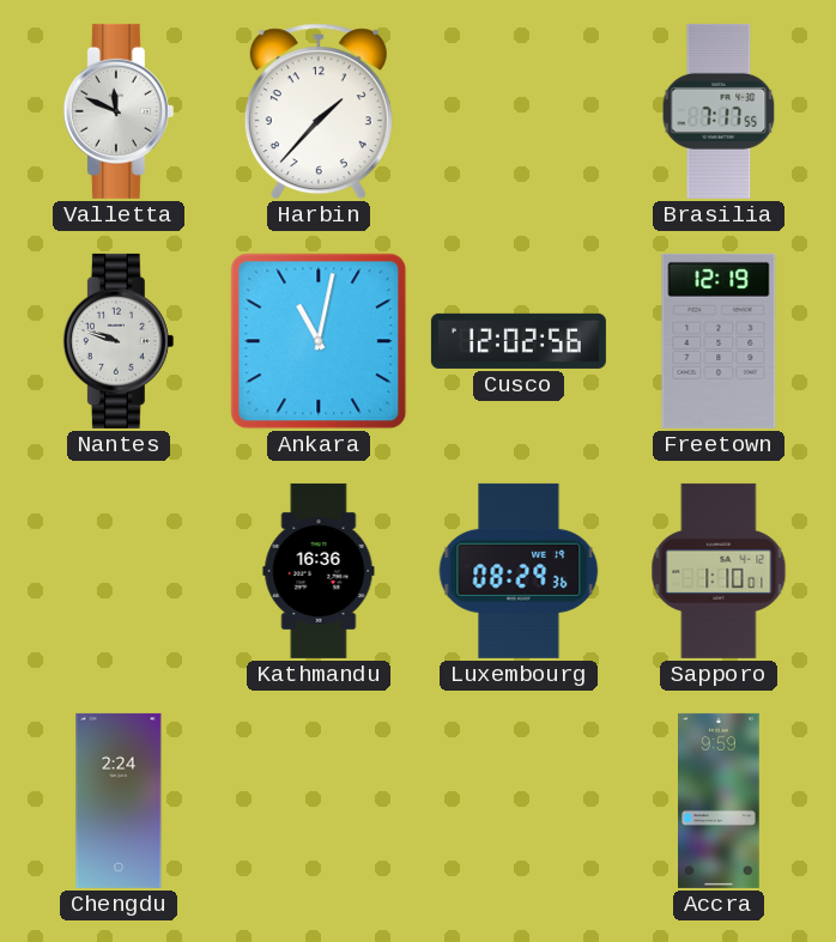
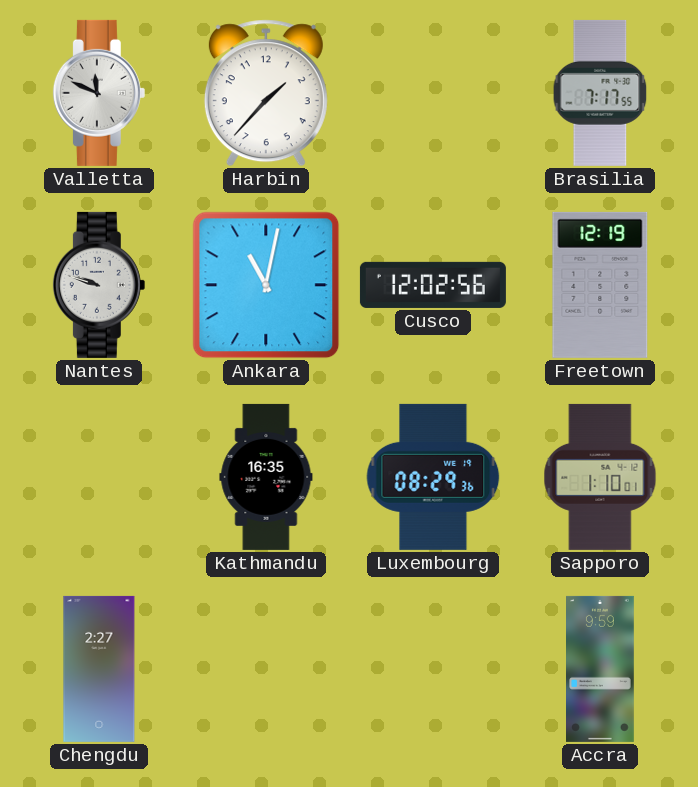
Kathmandu: 16:36 -> 16:35 (266, 477)
Chengdu: 2:24 -> 2:27 (99, 669)
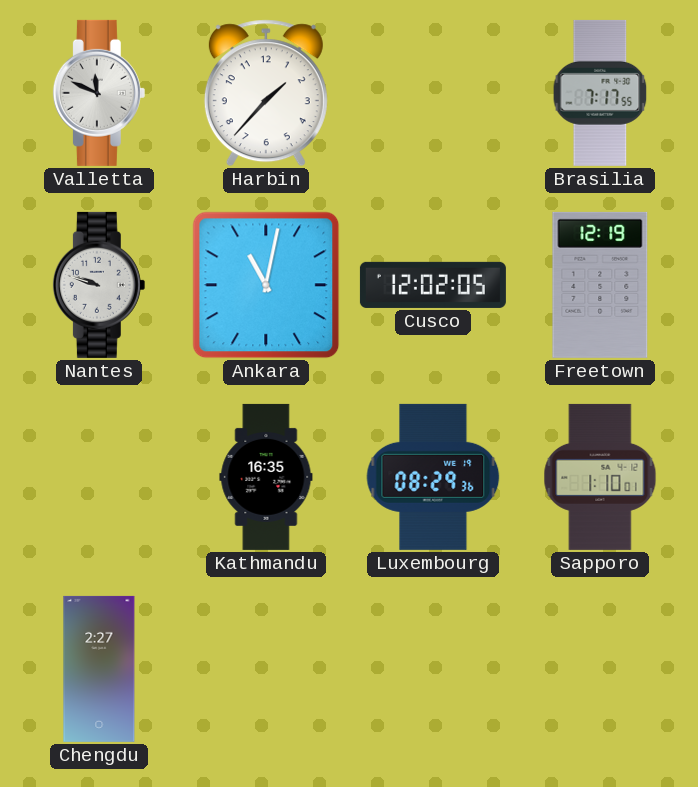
Cusco: 12:02:56 -> 12:02:05 (433, 285)
Accra: 9:59 -> none (601, 669)
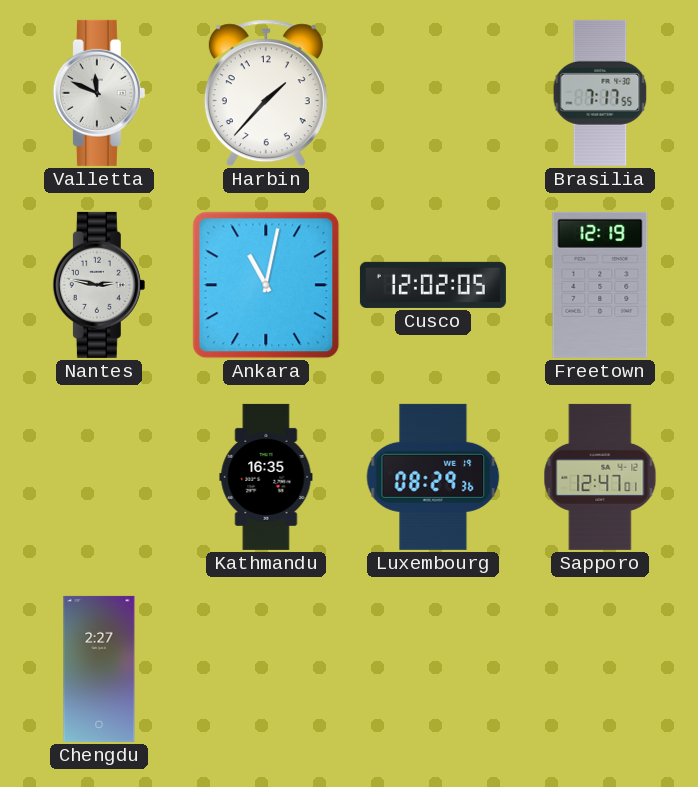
Nantes: 9:48 -> 2:47 (99, 285)
Sapporo: 1:10 -> 12:47 (600, 477)
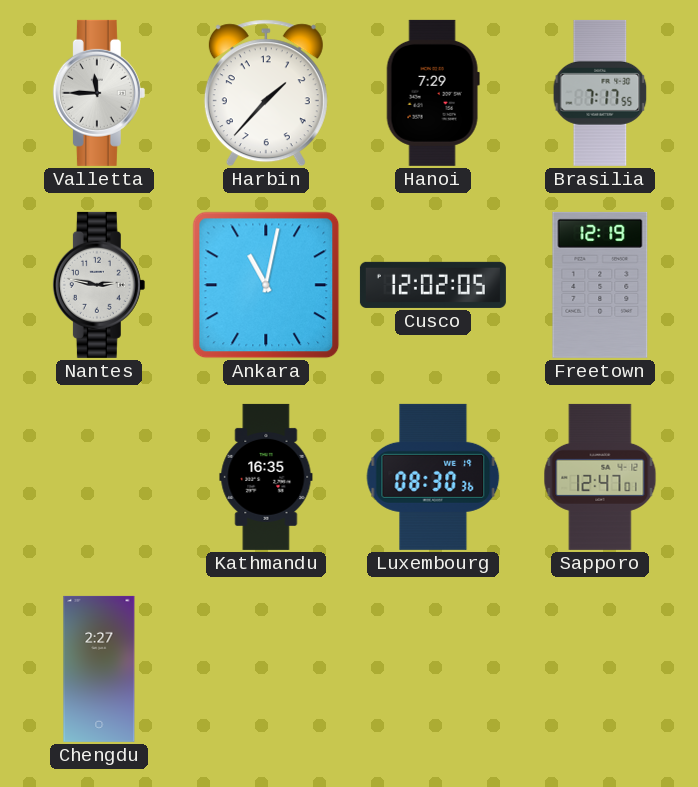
Valletta: 11:49 -> 11:45 (99, 93)
Hanoi: none -> 7:29 (433, 93)
Luxembourg: 08:29 -> 08:30 (433, 477)
